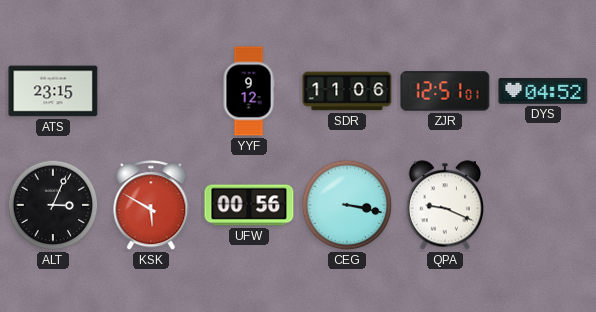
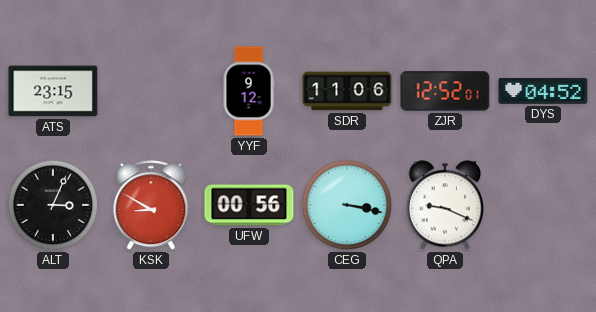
ZJR: 12:51 -> 12:52 (445, 91)
KSK: 5:50 -> 8:50 (151, 206)
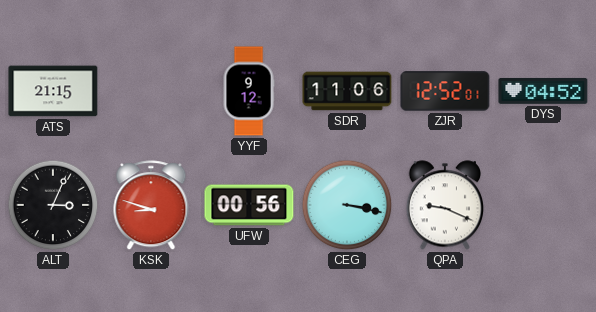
ATS: 23:15 -> 21:15 (53, 91)
KSK: 8:50 -> 8:48 (151, 206)
